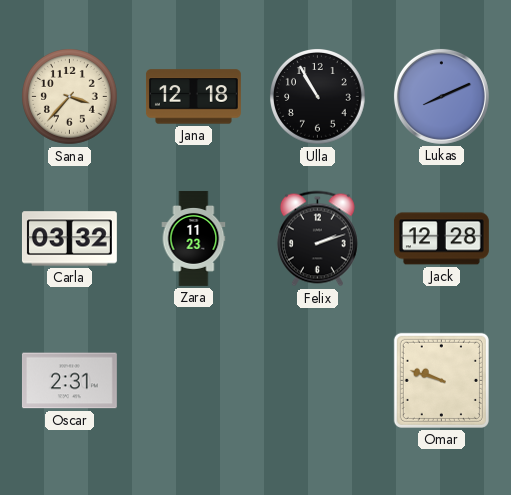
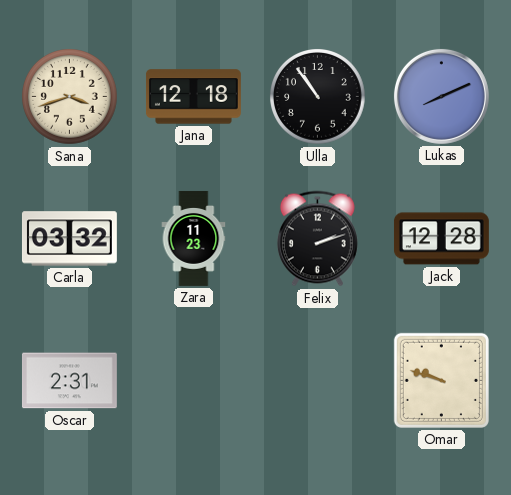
Sana: 3:37 -> 3:42 (70, 97)
Ulla: 10:55 -> 10:54 (318, 97)
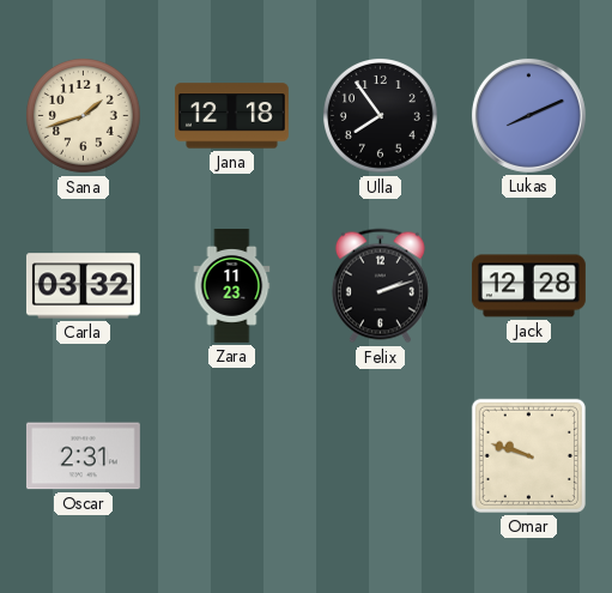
Sana: 3:42 -> 1:42 (84, 116)
Ulla: 10:54 -> 7:54 (381, 116)
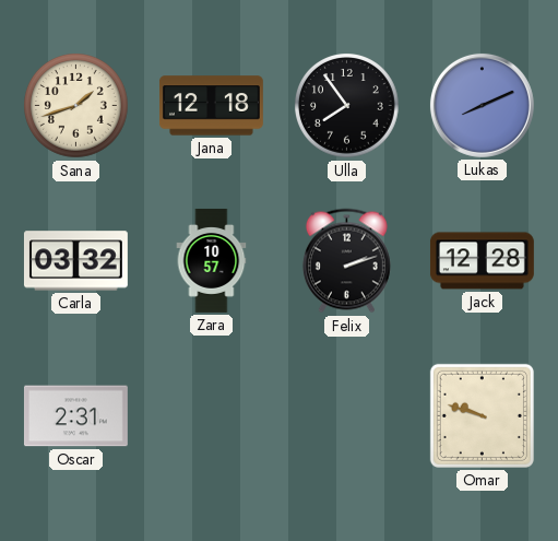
Zara: 11:23 -> 10:57 (212, 260)
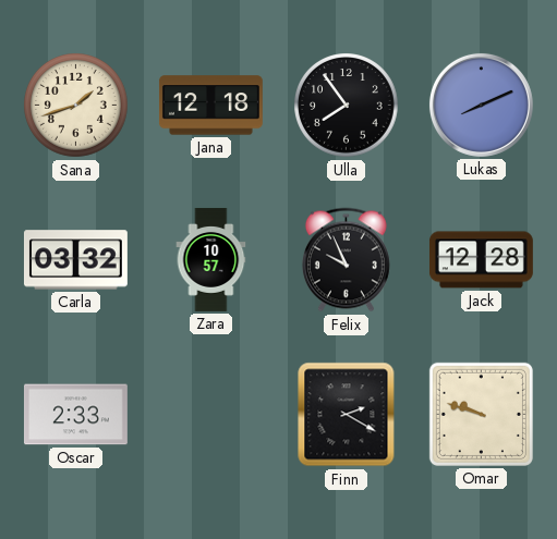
Felix: 2:12 -> 9:56 (346, 260)
Oscar: 2:31 -> 2:33 (75, 415)
Finn: none -> 2:20 (347, 415)
